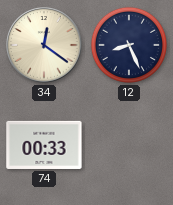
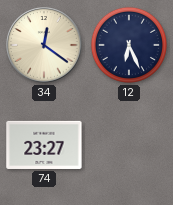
12: 8:26 -> 6:26 (129, 45)
74: 00:33 -> 23:27 (44, 145)
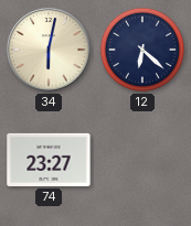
34: 12:21 -> 6:02 (50, 51)
12: 6:26 -> 6:22 (142, 50)
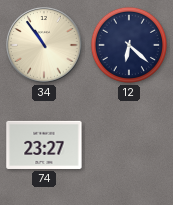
34: 6:02 -> 10:54 (45, 46)
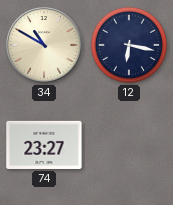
34: 10:54 -> 10:50 (45, 46)
12: 6:22 -> 6:17 (129, 45)
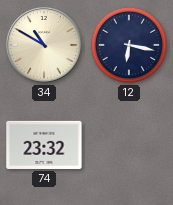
74: 23:27 -> 23:32 (44, 145)
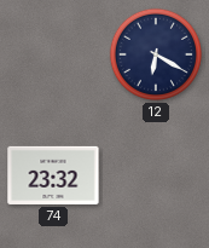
34: 10:50 -> none (45, 46)
12: 6:17 -> 6:20 (156, 54)
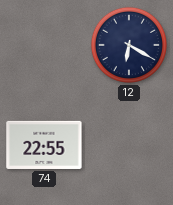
74: 23:32 -> 22:55 (44, 145)
